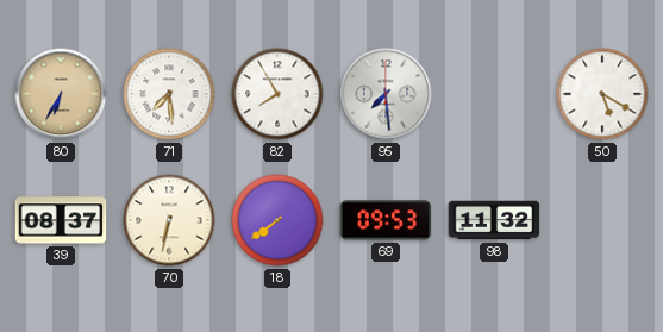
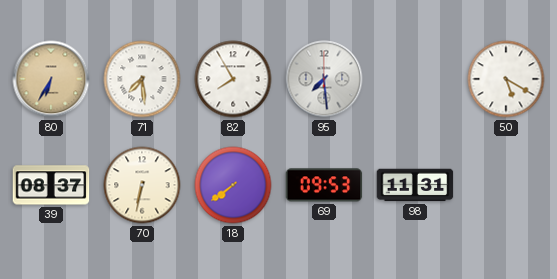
98: 11:32 -> 11:31 (415, 185)
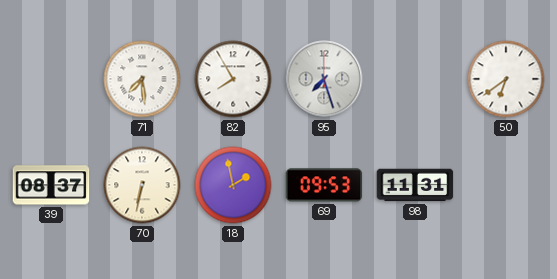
80: 6:35 -> none (51, 79)
95: 7:29 -> 7:27 (324, 79)
50: 5:20 -> 6:39 (506, 79)
18: 7:39 -> 1:58 (233, 185)
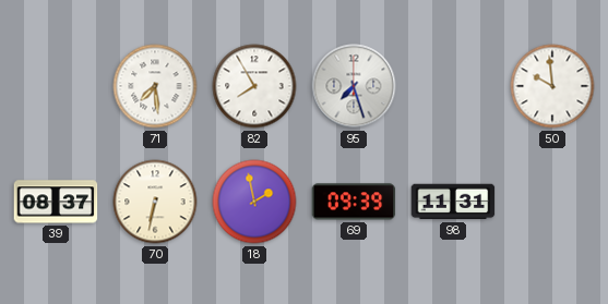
50: 6:39 -> 9:59 (552, 86)
69: 09:53 -> 09:39 (354, 202)
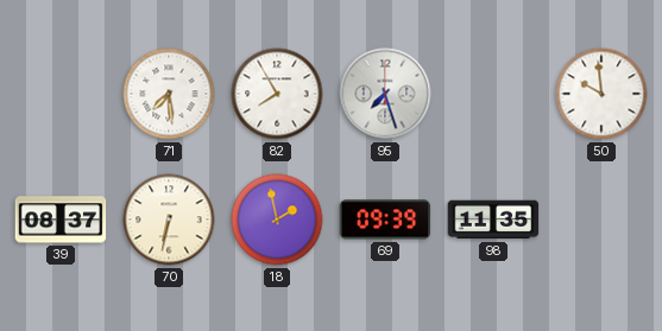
98: 11:31 -> 11:35 (493, 219)
